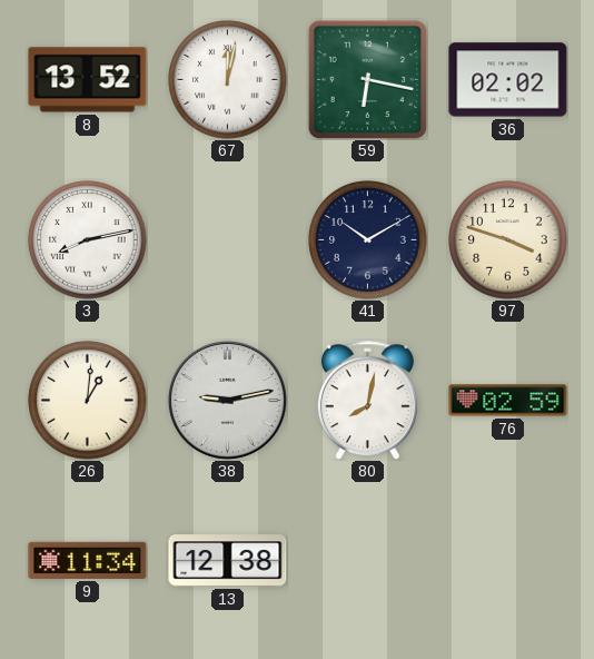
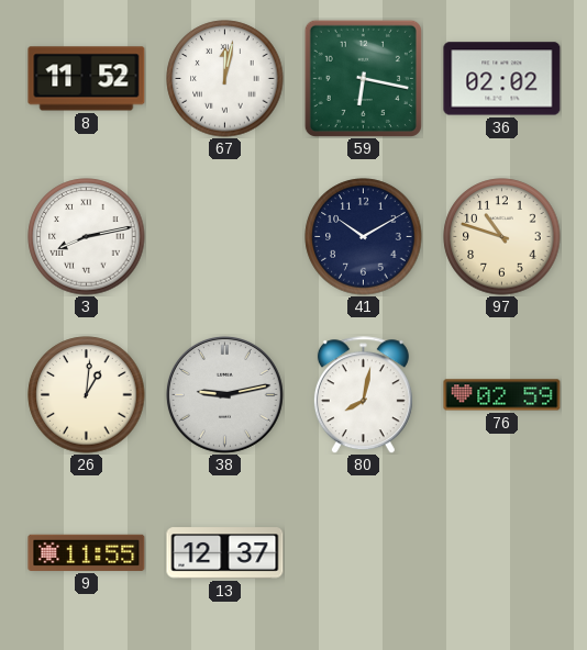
8: 13:52 -> 11:52 (87, 79)
97: 3:48 -> 10:48 (502, 237)
9: 11:34 -> 11:55 (87, 552)
13: 12:38 -> 12:37 (225, 553)
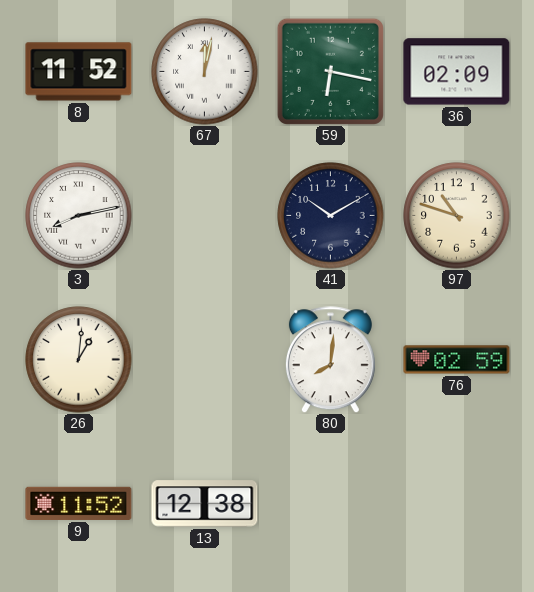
36: 02:02 -> 02:09 (457, 72)
38: 9:13 -> none (224, 394)
80: 8:02 -> 8:01 (330, 360)
9: 11:55 -> 11:52 (79, 503)
13: 12:37 -> 12:38 (205, 504)
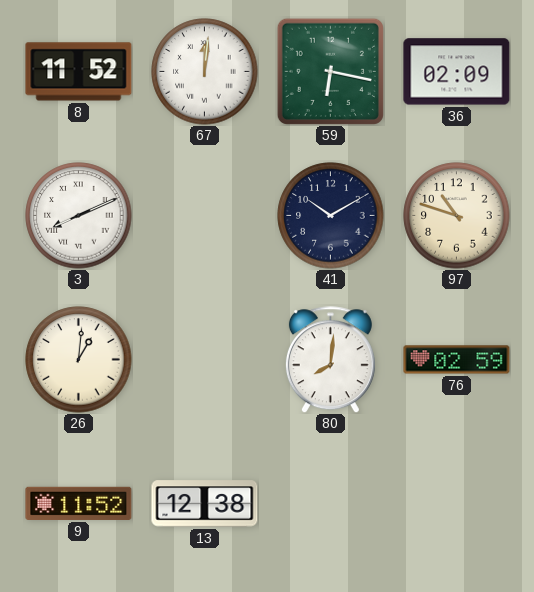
67: 12:02 -> 12:01 (205, 72)
3: 8:13 -> 8:11 (79, 216)
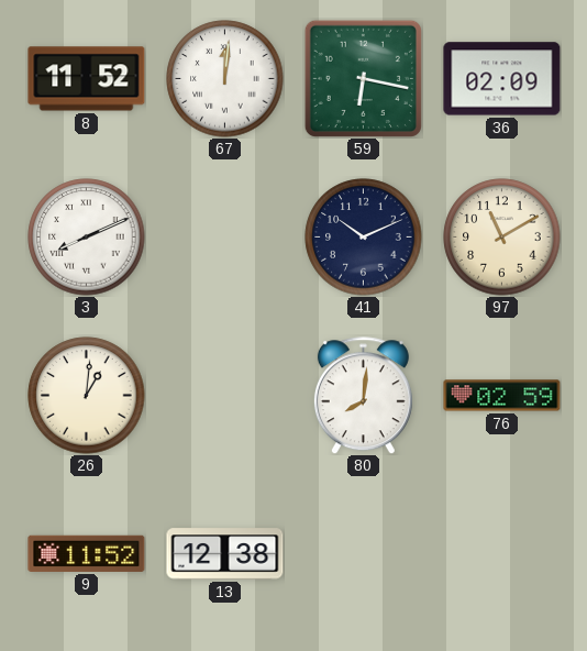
41: 10:10 -> 10:11 (364, 238)
97: 10:48 -> 11:10 (502, 238)
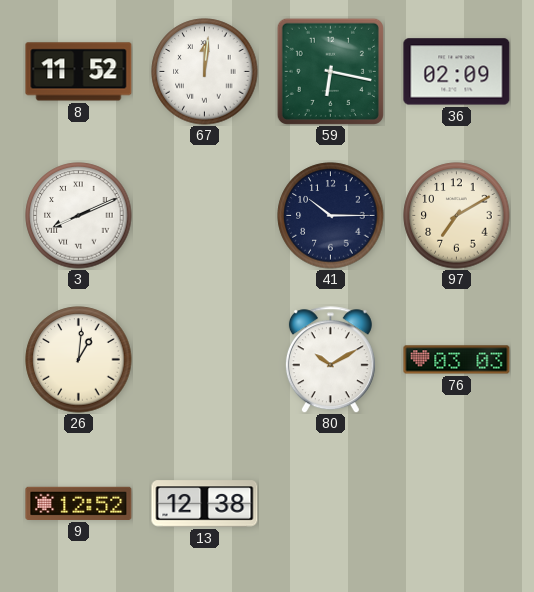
41: 10:11 -> 10:15 (331, 216)
97: 11:10 -> 7:10 (457, 216)
80: 8:01 -> 10:10 (330, 360)
76: 02:59 -> 03:03 (457, 360)
9: 11:52 -> 12:52 (79, 503)
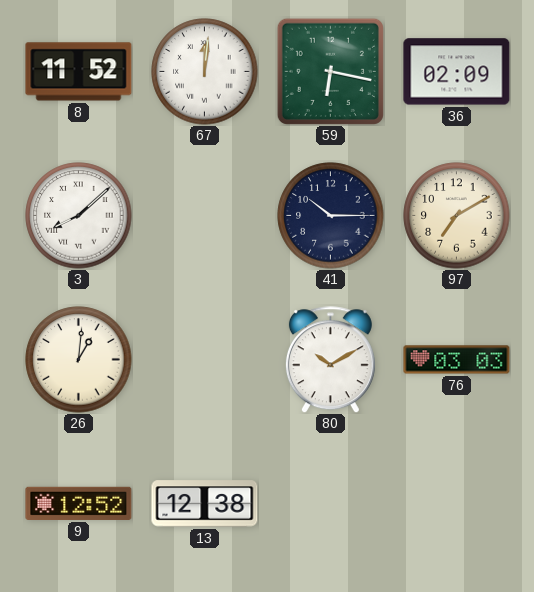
3: 8:11 -> 8:08 (79, 216)
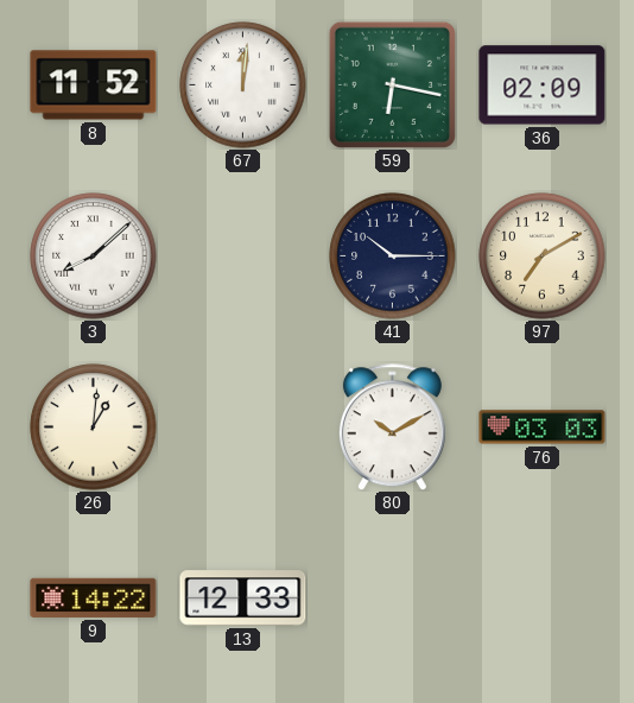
9: 12:52 -> 14:22 (94, 597)
13: 12:38 -> 12:33 (243, 598)
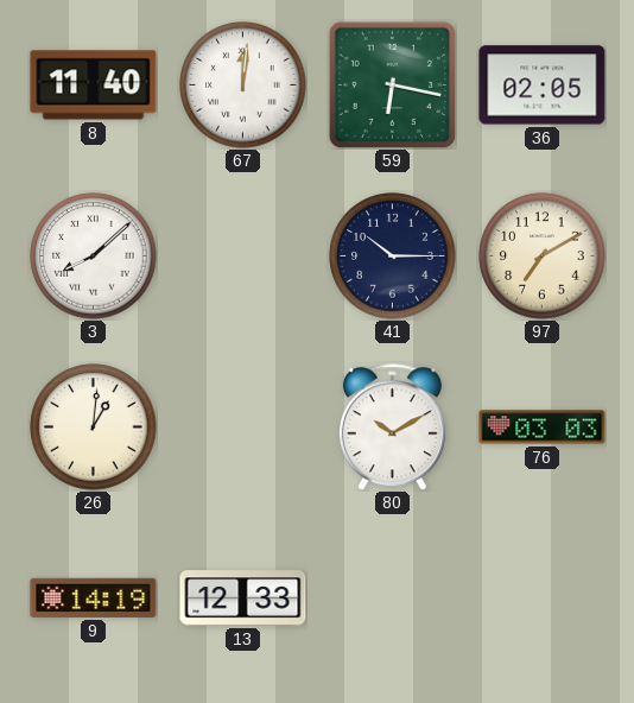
8: 11:52 -> 11:40 (94, 85)
36: 02:09 -> 02:05 (543, 85)
9: 14:22 -> 14:19 (94, 597)
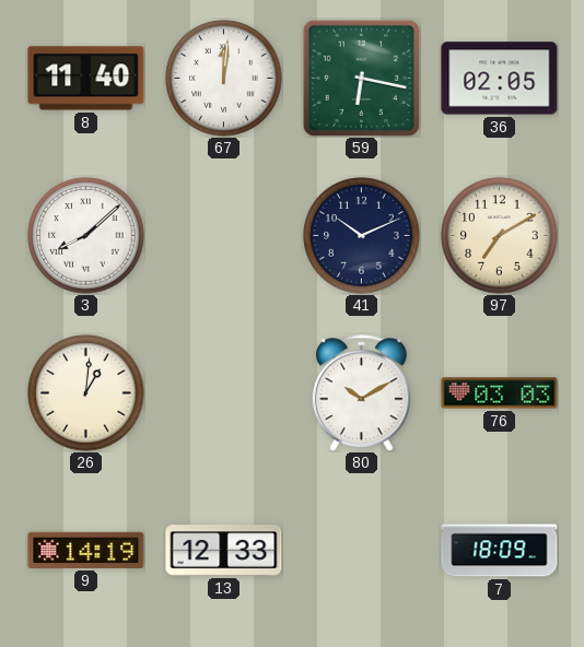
41: 10:15 -> 10:11 (362, 236)
7: none -> 18:09 (500, 551)
